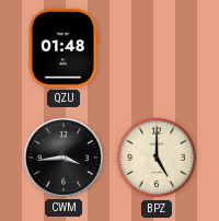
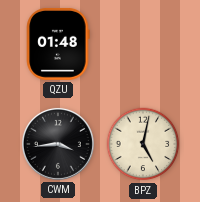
BPZ: 5:00 -> 5:02 (143, 144)
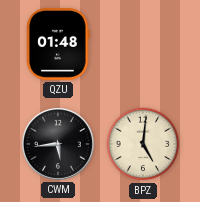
CWM: 3:44 -> 5:44 (58, 144)
BPZ: 5:02 -> 5:01 (143, 144)
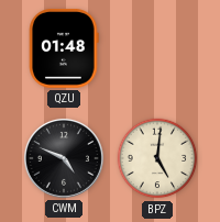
CWM: 5:44 -> 4:49 (64, 158)
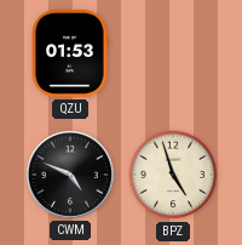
QZU: 01:48 -> 01:53 (70, 53)
BPZ: 5:01 -> 4:57 (173, 175)
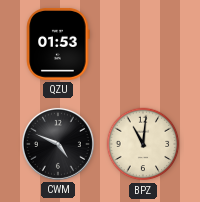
BPZ: 4:57 -> 11:01 (143, 144)
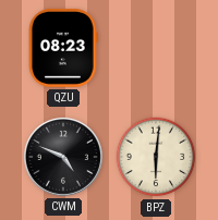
QZU: 01:53 -> 08:23 (63, 48)
BPZ: 11:01 -> 6:01 (156, 157)
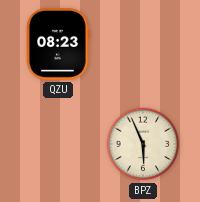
CWM: 4:49 -> none (63, 157)
BPZ: 6:01 -> 5:56 (143, 144)
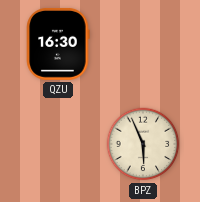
QZU: 08:23 -> 16:30 (58, 44)
